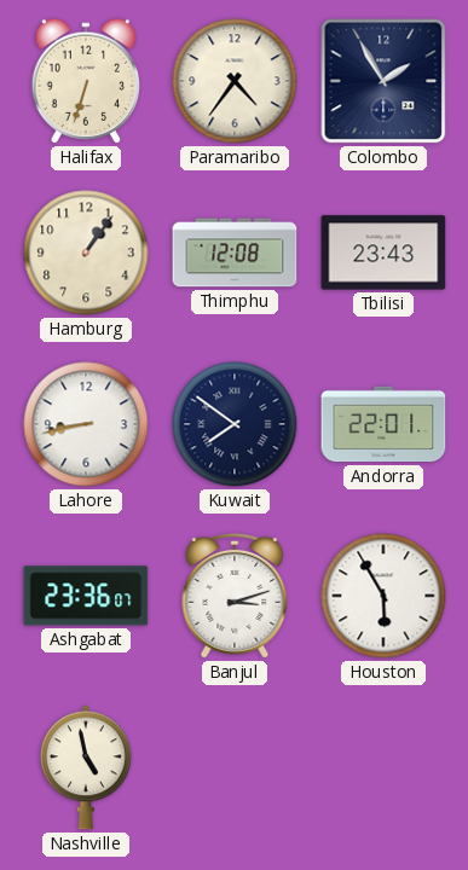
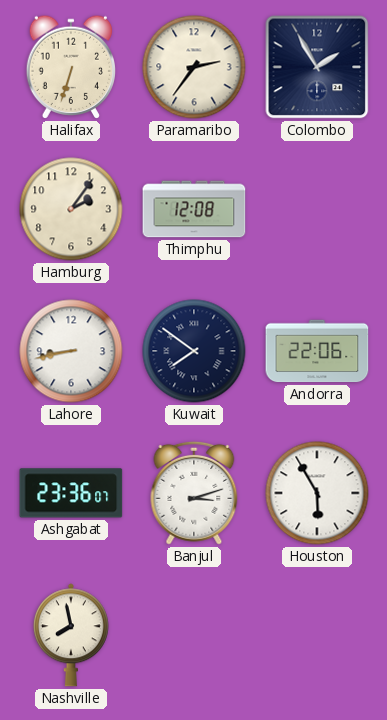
Paramaribo: 4:36 -> 2:36 (194, 67)
Hamburg: 1:06 -> 2:06 (71, 209)
Tbilisi: 23:43 -> none (383, 253)
Andorra: 22:01 -> 22:06 (317, 351)
Nashville: 4:58 -> 7:58 (71, 635)
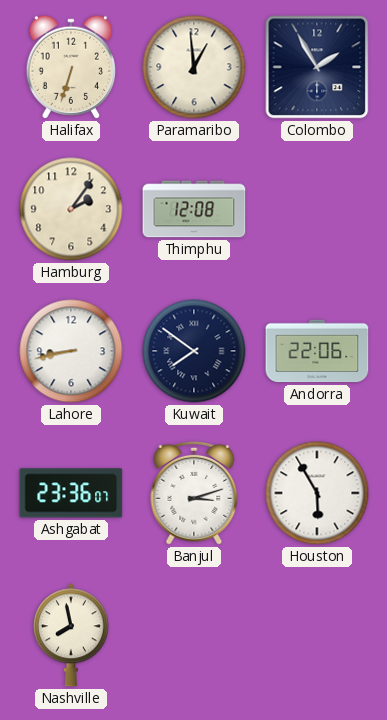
Paramaribo: 2:36 -> 12:59 (194, 67)
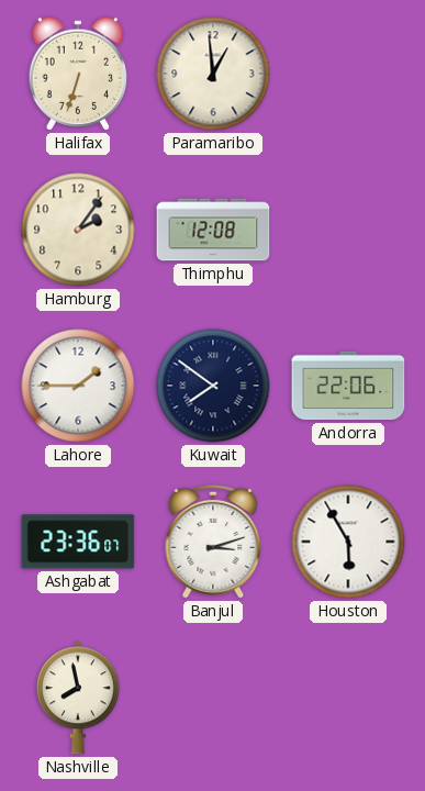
Colombo: 1:55 -> none (317, 67)
Lahore: 8:43 -> 1:45 (78, 386)
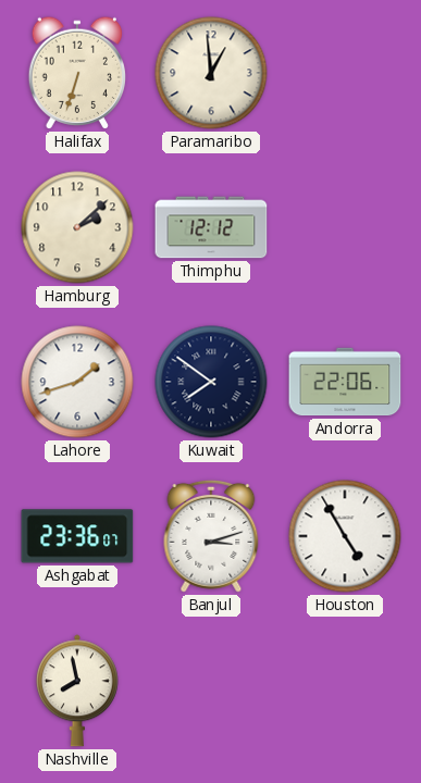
Hamburg: 2:06 -> 2:08 (77, 227)
Thimphu: 12:08 -> 12:12 (211, 227)
Lahore: 1:45 -> 1:42 (77, 382)
Houston: 5:55 -> 4:55 (345, 536)
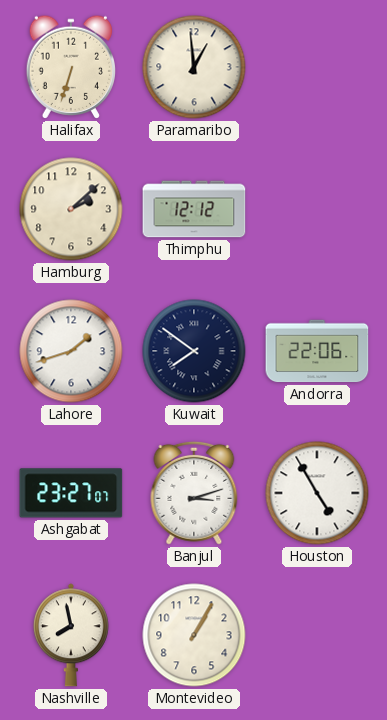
Ashgabat: 23:36 -> 23:27 (71, 493)
Montevideo: none -> 1:05 (194, 635)
